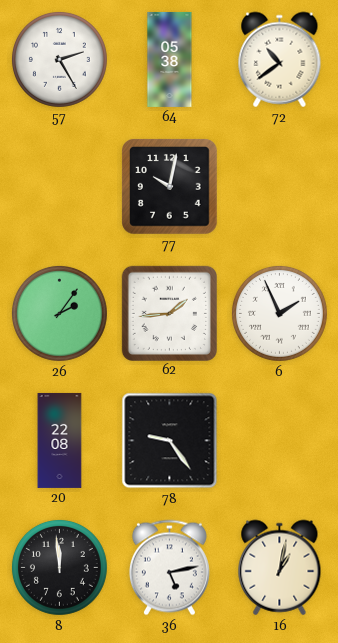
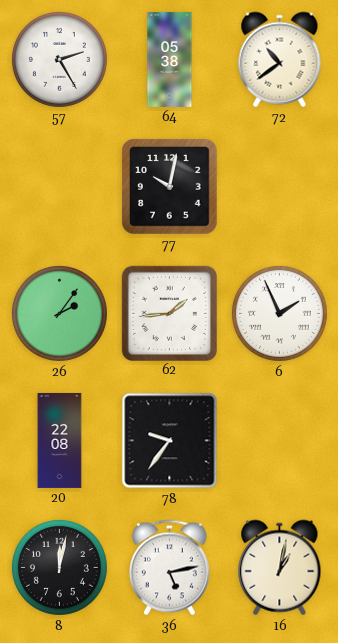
78: 9:24 -> 9:36 (170, 441)
8: 11:59 -> 12:02 (59, 567)
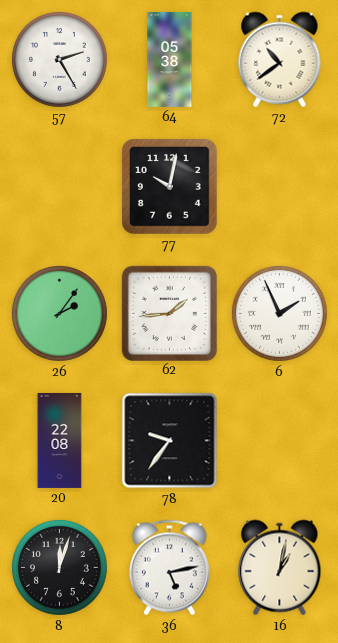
8: 12:02 -> 12:03 (59, 567)
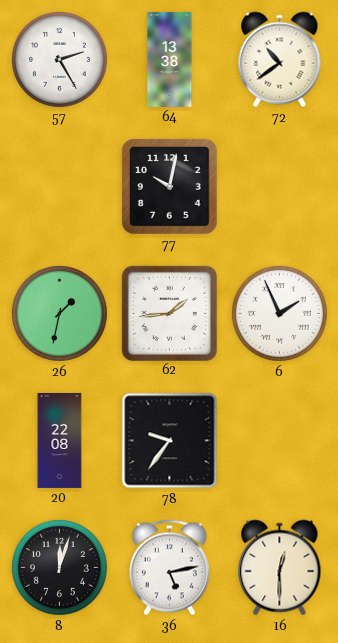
64: 05:38 -> 13:38 (170, 59)
26: 2:06 -> 1:32 (59, 313)
16: 1:02 -> 12:30 (280, 568)
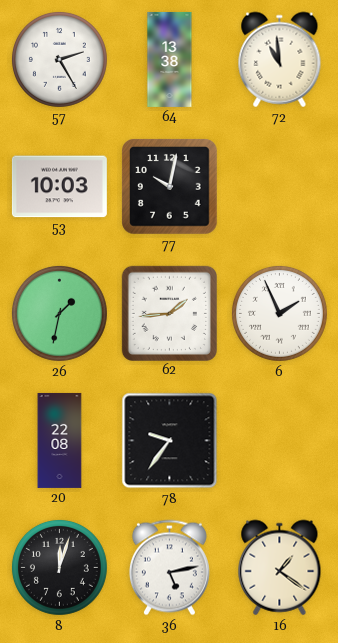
72: 10:39 -> 10:59 (280, 60)
53: none -> 10:03 (59, 187)
16: 12:30 -> 1:21 (280, 568)
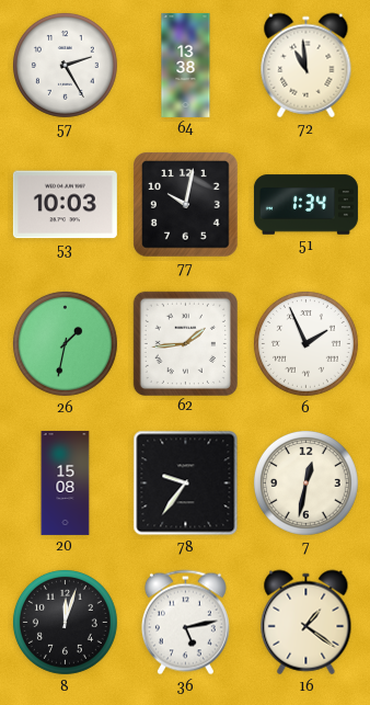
51: none -> 1:34 (305, 205)
20: 22:08 -> 15:08 (66, 482)
7: none -> 12:32 (305, 482)
